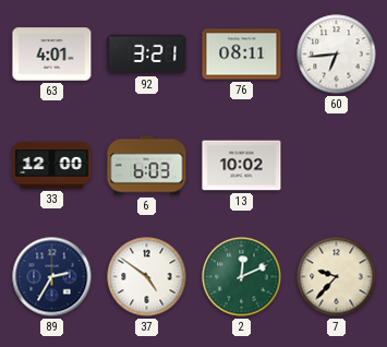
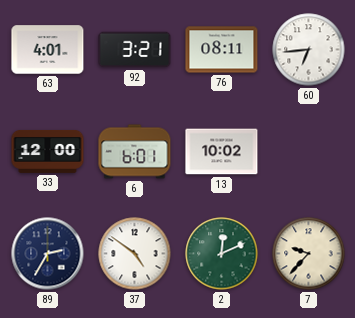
6: 6:03 -> 6:01 (135, 152)
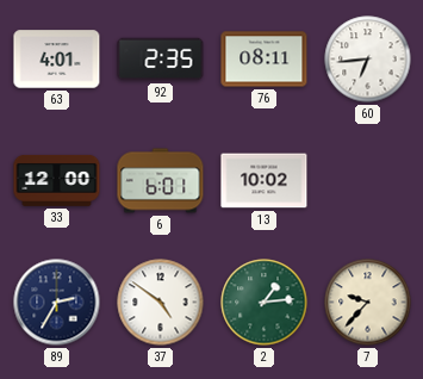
92: 3:21 -> 2:35 (161, 60)
2: 12:11 -> 1:14 (265, 303)
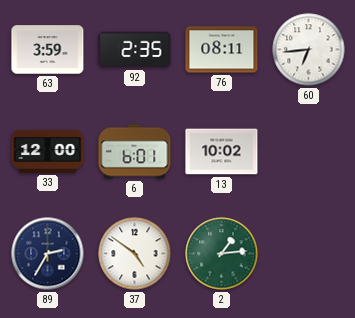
63: 4:01 -> 3:59 (48, 50)
7: 9:37 -> none (368, 303)
